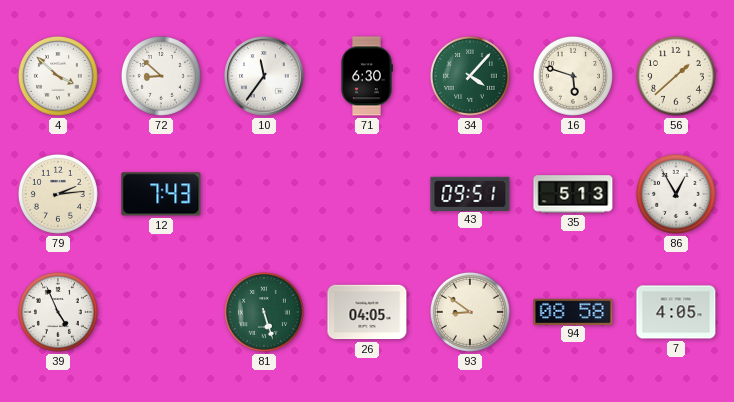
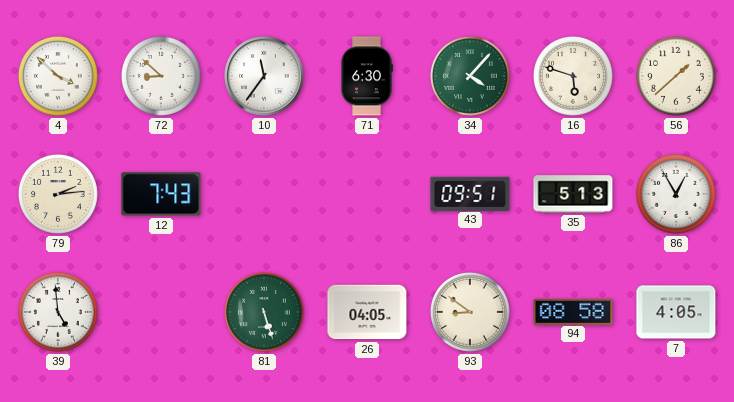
39: 4:56 -> 4:59 (58, 312)
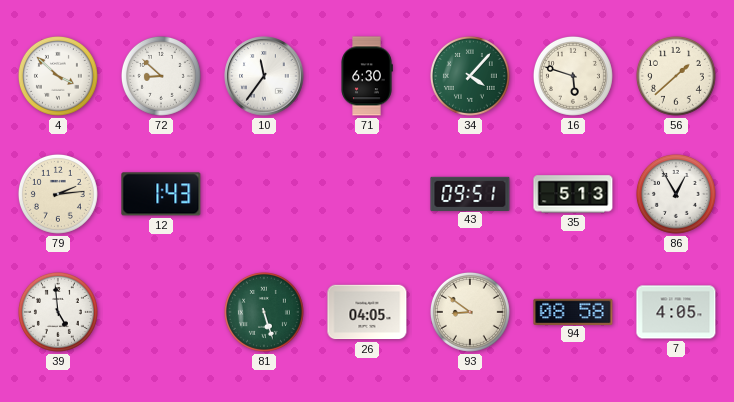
12: 7:43 -> 1:43 (161, 194)
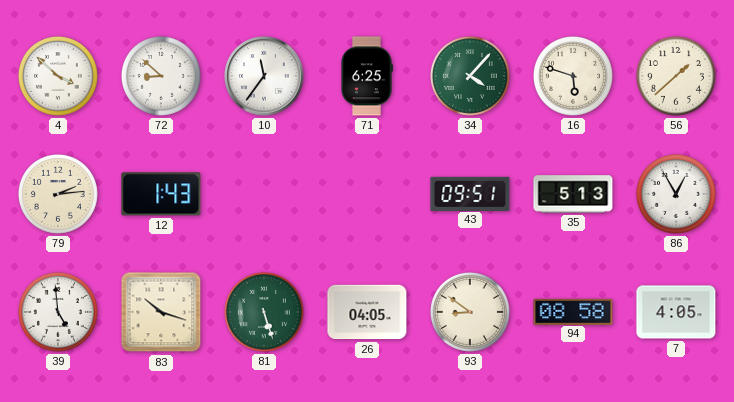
71: 6:30 -> 6:25 (367, 76)
83: none -> 10:18 (161, 312)
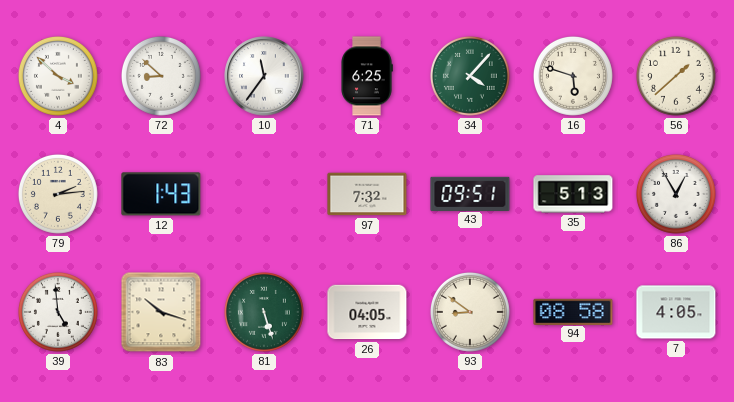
97: none -> 7:32 (367, 194)
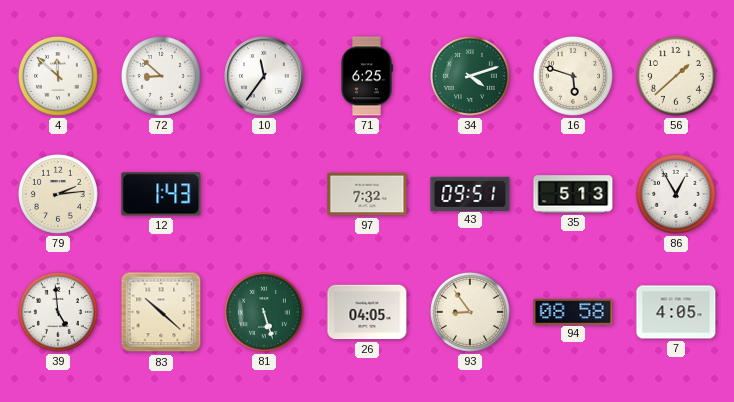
4: 3:52 -> 11:52 (58, 76)
34: 4:07 -> 4:12 (470, 76)
83: 10:18 -> 10:22 (161, 312)
93: 8:51 -> 8:54 (470, 312)
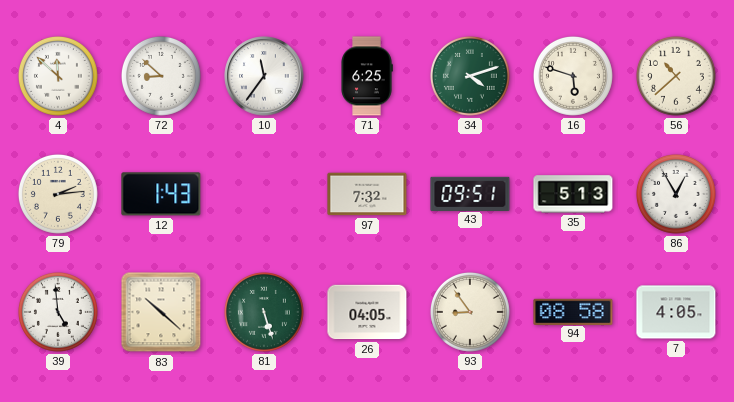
56: 1:38 -> 10:38 (676, 76)
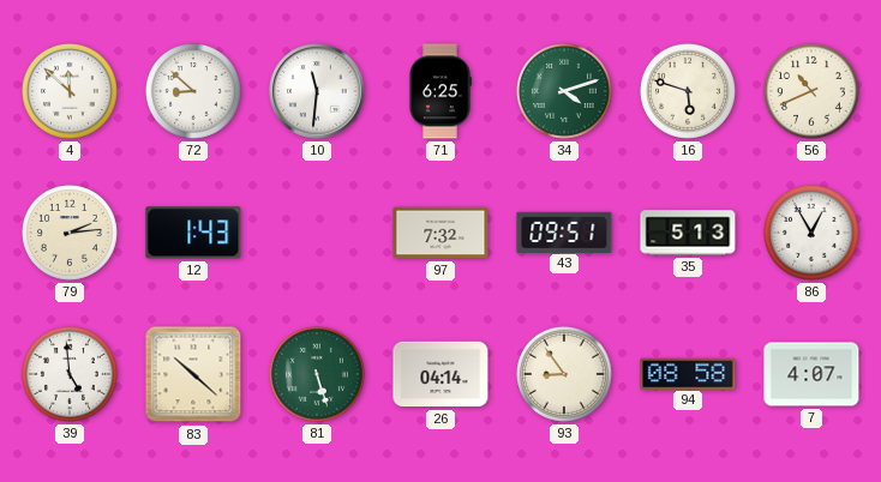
10: 11:36 -> 11:31 (317, 91)
56: 10:38 -> 10:41 (811, 91)
26: 04:05 -> 04:14 (440, 374)
7: 4:05 -> 4:07 (811, 374)
